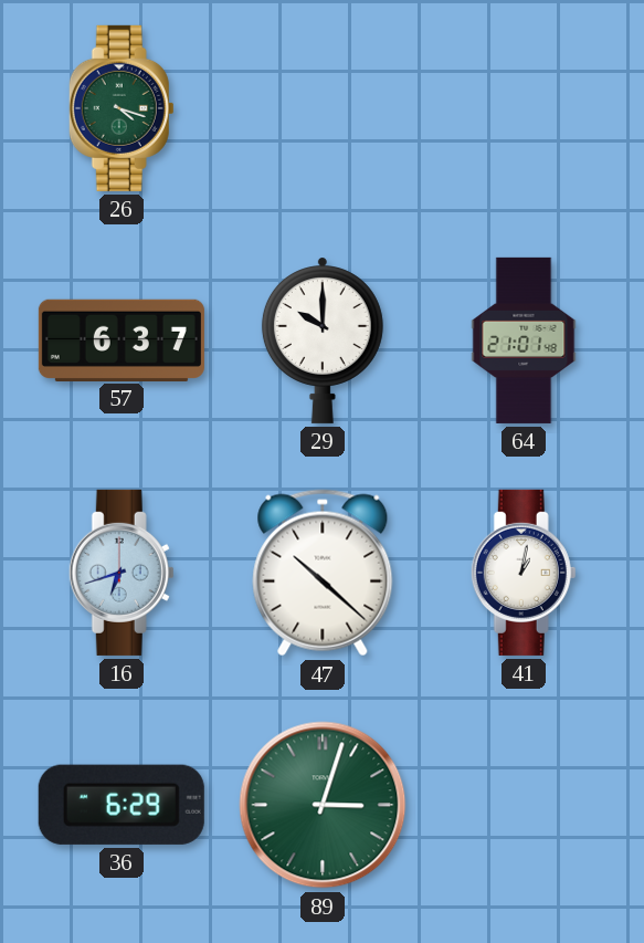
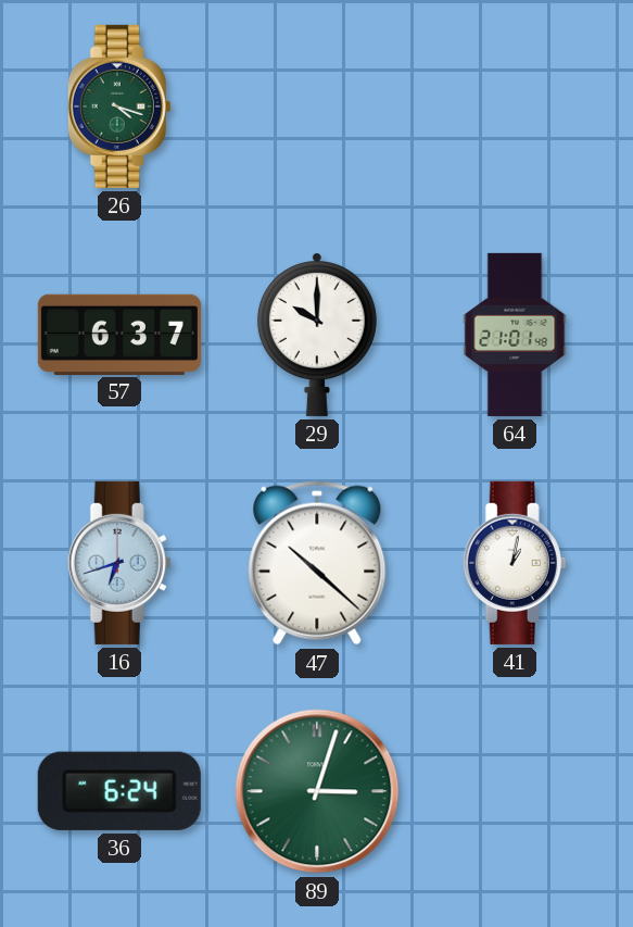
36: 6:29 -> 6:24 (119, 791)
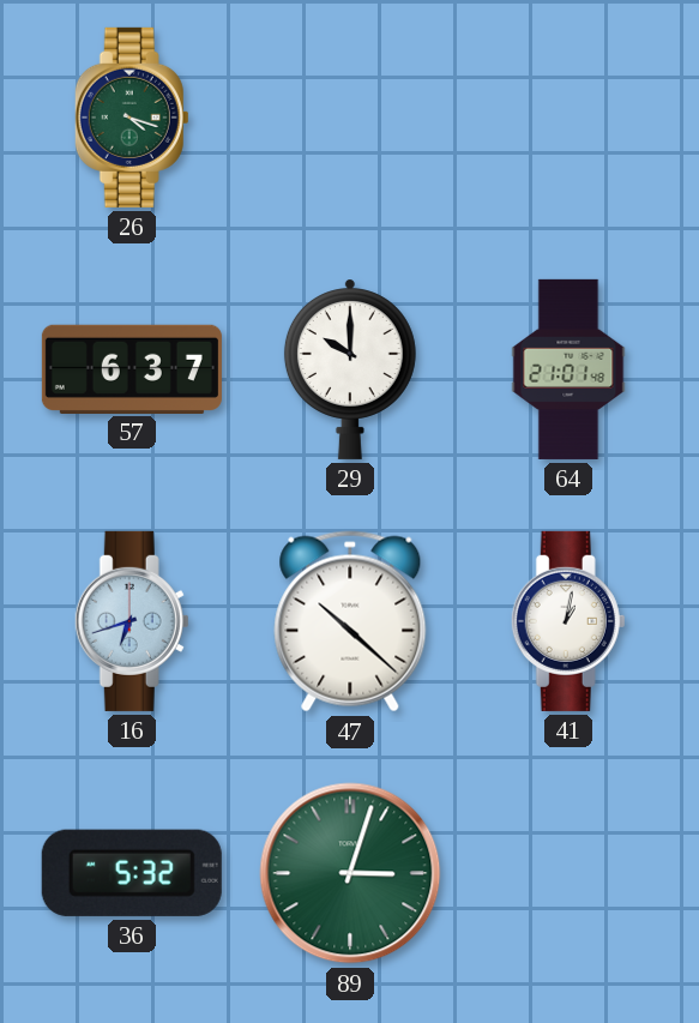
36: 6:24 -> 5:32 (132, 873)
